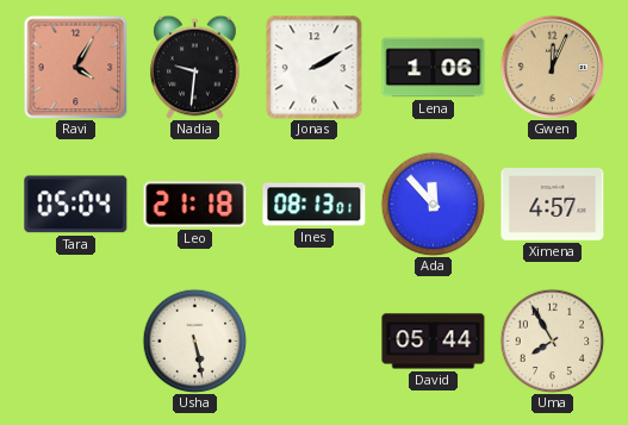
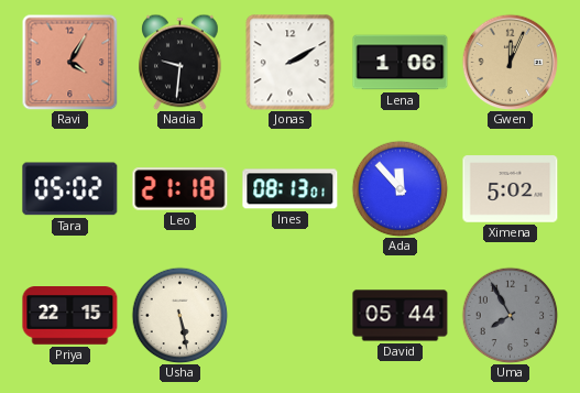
Tara: 05:04 -> 05:02 (70, 189)
Ximena: 4:57 -> 5:02 (511, 189)
Priya: none -> 22:15 (70, 316)
Uma dial: cream -> grey (510, 315)
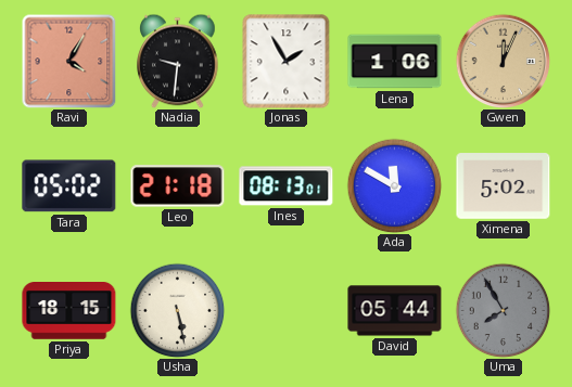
Jonas: 2:10 -> 1:55 (287, 62)
Ada: 11:53 -> 11:50 (394, 185)
Priya: 22:15 -> 18:15 (69, 311)
